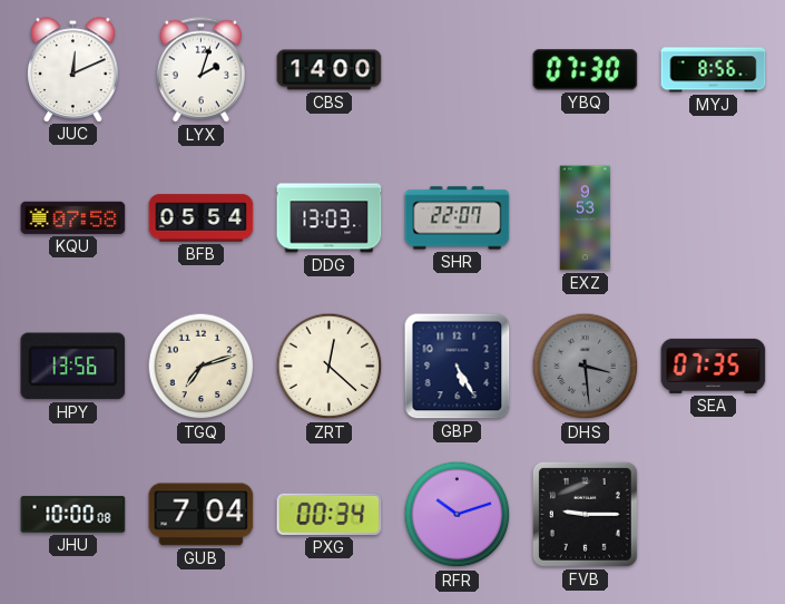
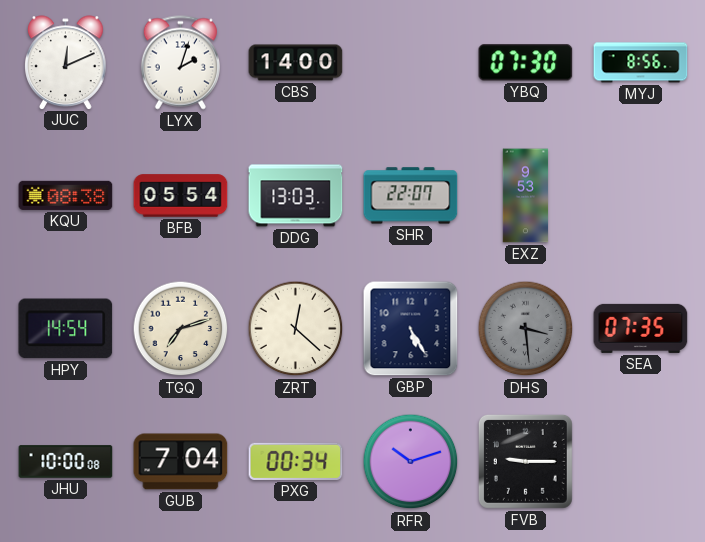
KQU: 07:58 -> 08:38 (66, 195)
HPY: 13:56 -> 14:54 (66, 329)
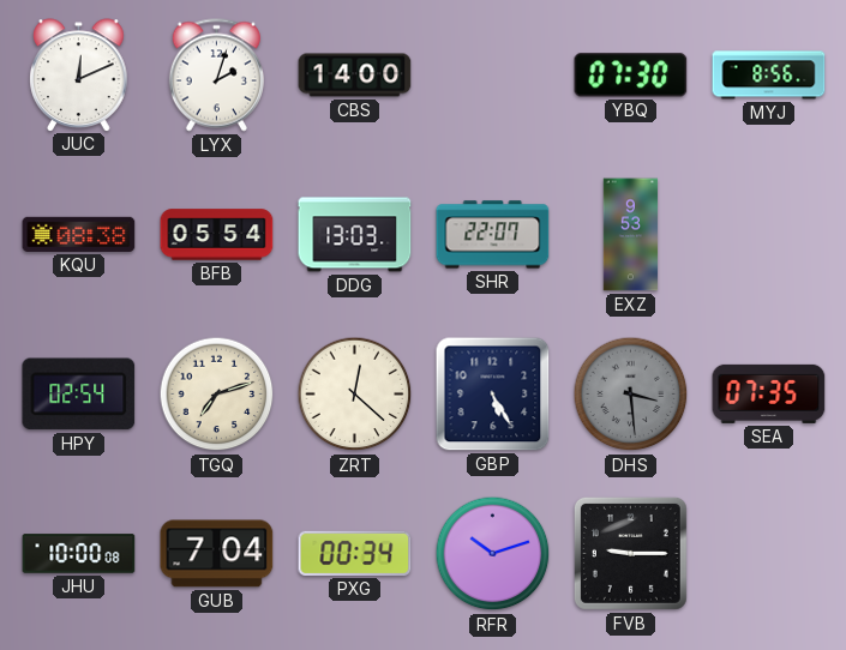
HPY: 14:54 -> 02:54 (79, 395)
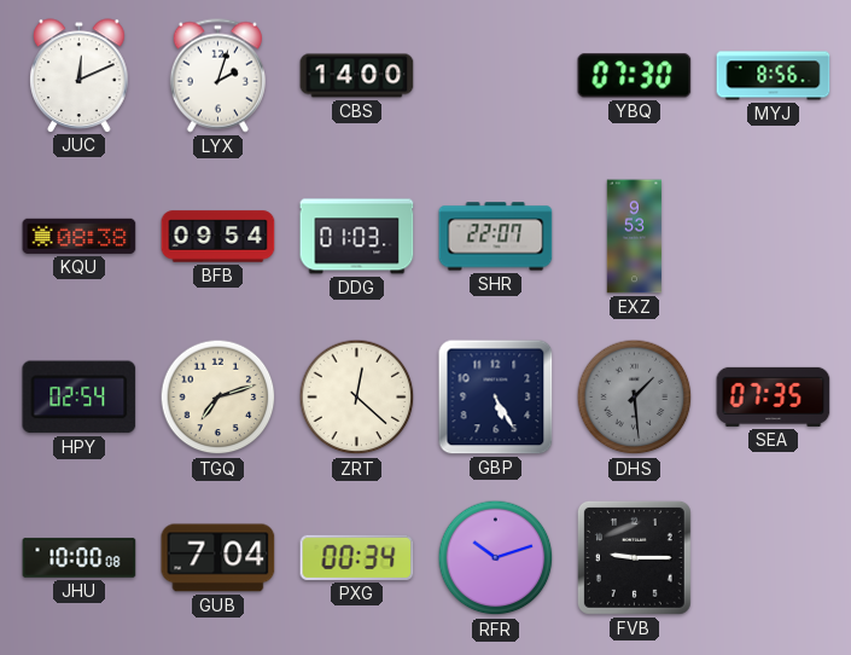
BFB: 05:54 -> 09:54 (218, 237)
DDG: 13:03 -> 01:03 (357, 237)
DHS: 3:29 -> 1:29 (635, 398)
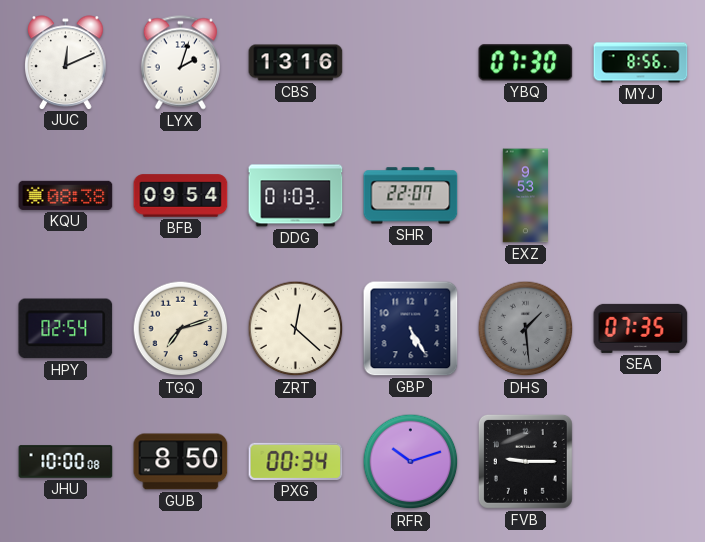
CBS: 14:00 -> 13:16 (296, 63)
GUB: 7:04 -> 8:50 (181, 462)
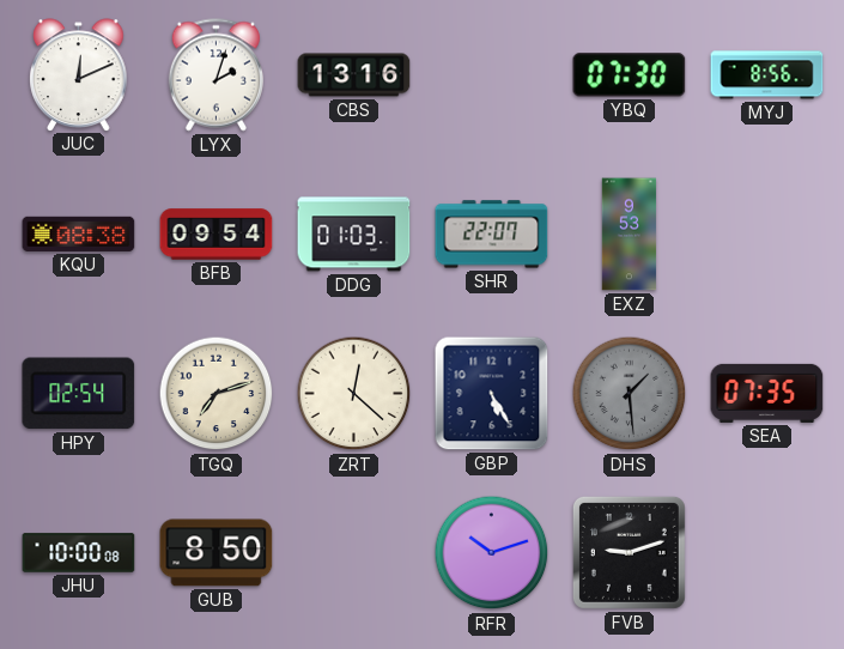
PXG: 00:34 -> none (296, 461)
FVB: 9:15 -> 9:12 (629, 552)
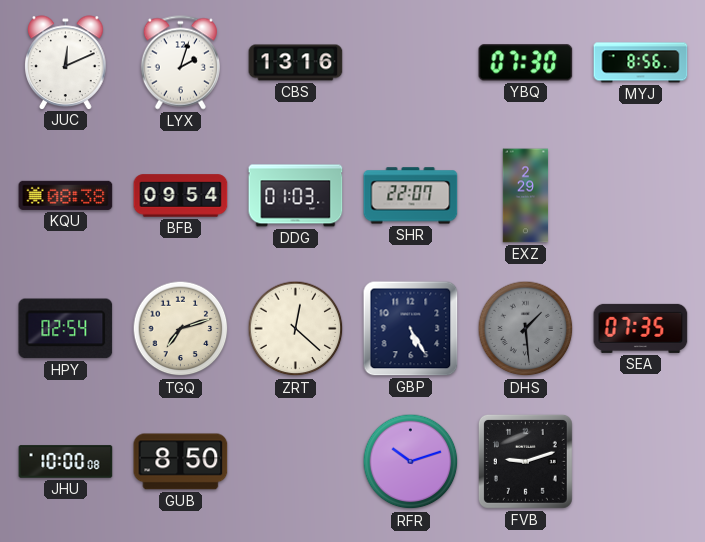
EXZ: 9:53 -> 2:29 (526, 196)
